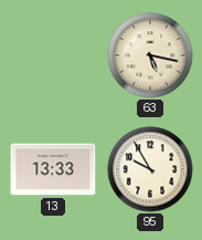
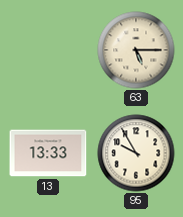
63: 5:17 -> 5:15 (136, 50)
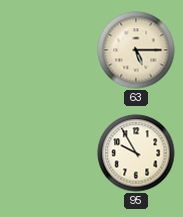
13: 13:33 -> none (48, 153)
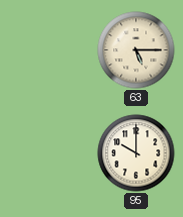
95: 9:55 -> 10:00 (136, 153)
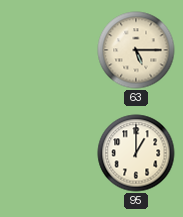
95: 10:00 -> 1:00 (136, 153)
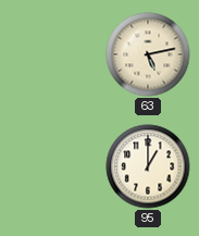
63: 5:15 -> 5:13 (148, 54)
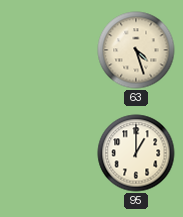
63: 5:13 -> 4:27 (136, 50)
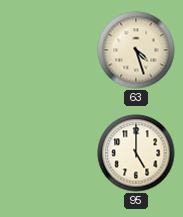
95: 1:00 -> 5:00 (136, 153)
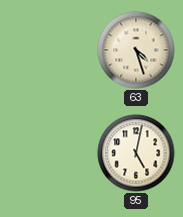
95: 5:00 -> 5:02 (136, 153)
